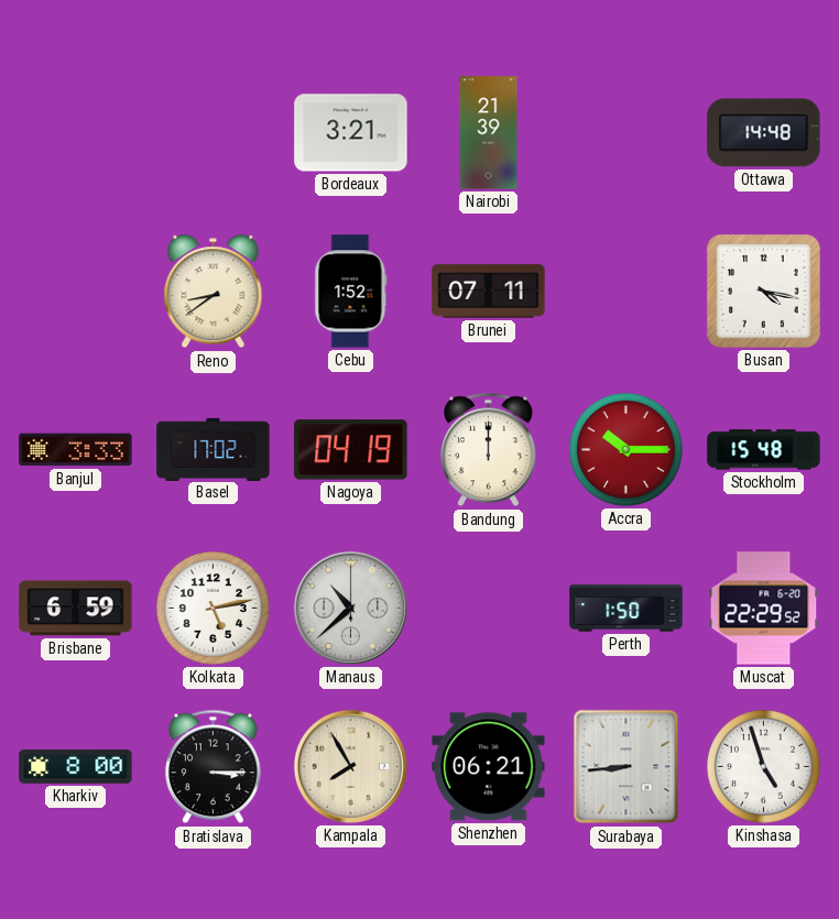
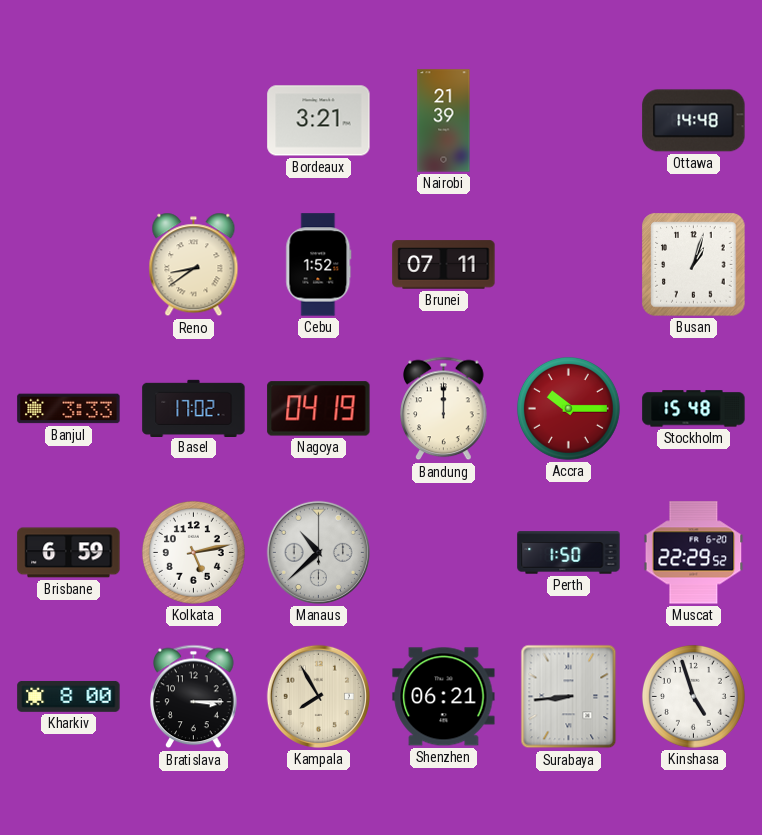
Busan: 4:17 -> 1:03 (694, 265)
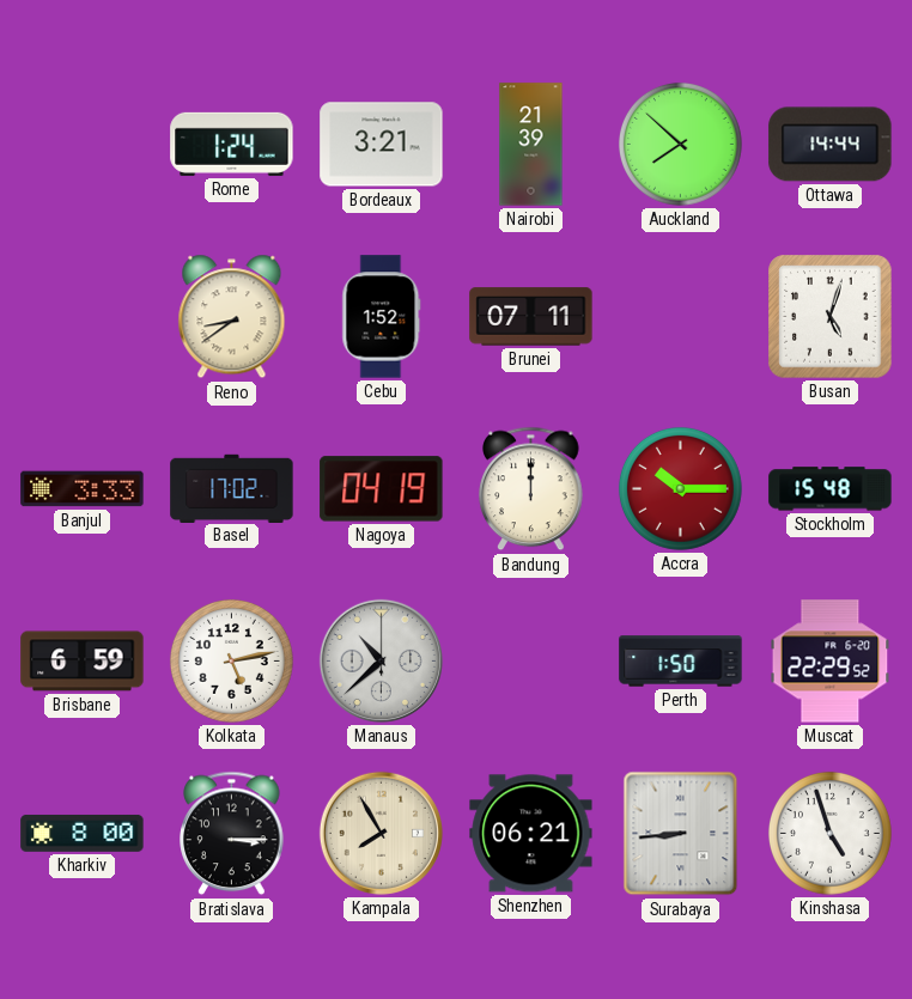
Rome: none -> 1:24 (232, 144)
Auckland: none -> 7:52 (680, 144)
Ottawa: 14:48 -> 14:44 (831, 145)
Busan: 1:03 -> 5:03 (831, 317)
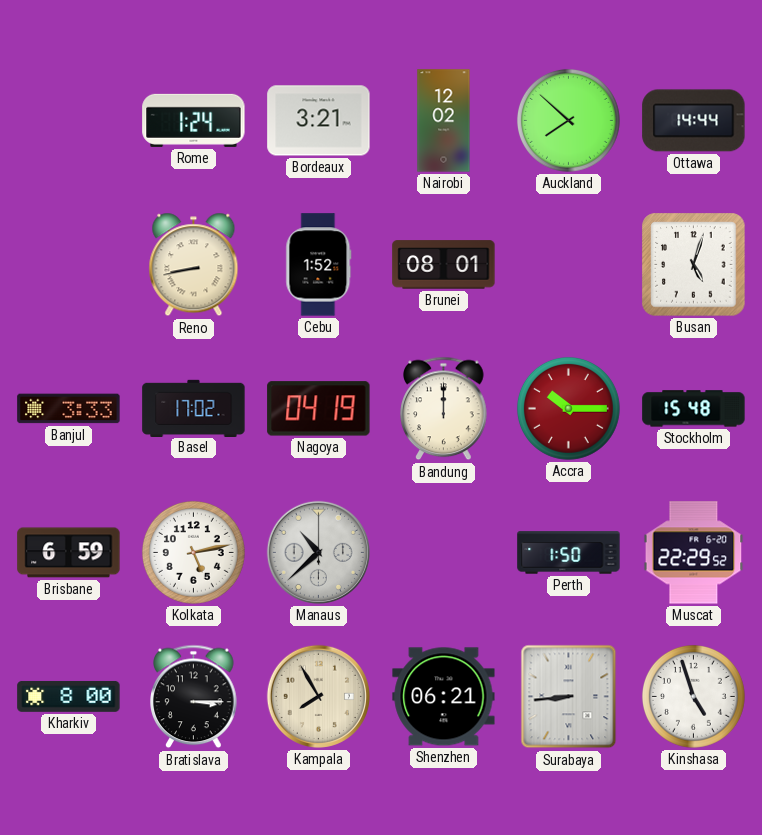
Nairobi: 21:39 -> 12:02 (444, 121)
Reno: 8:39 -> 8:43 (194, 265)
Brunei: 07:11 -> 08:01 (444, 265)
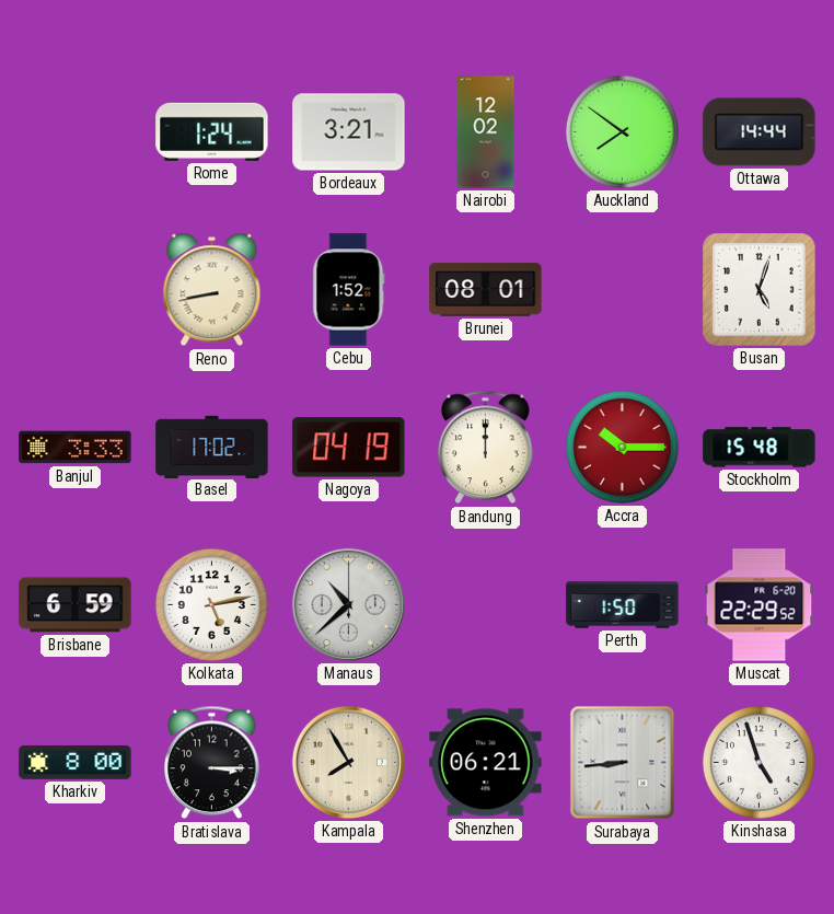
Auckland: 7:52 -> 7:51 (622, 131)
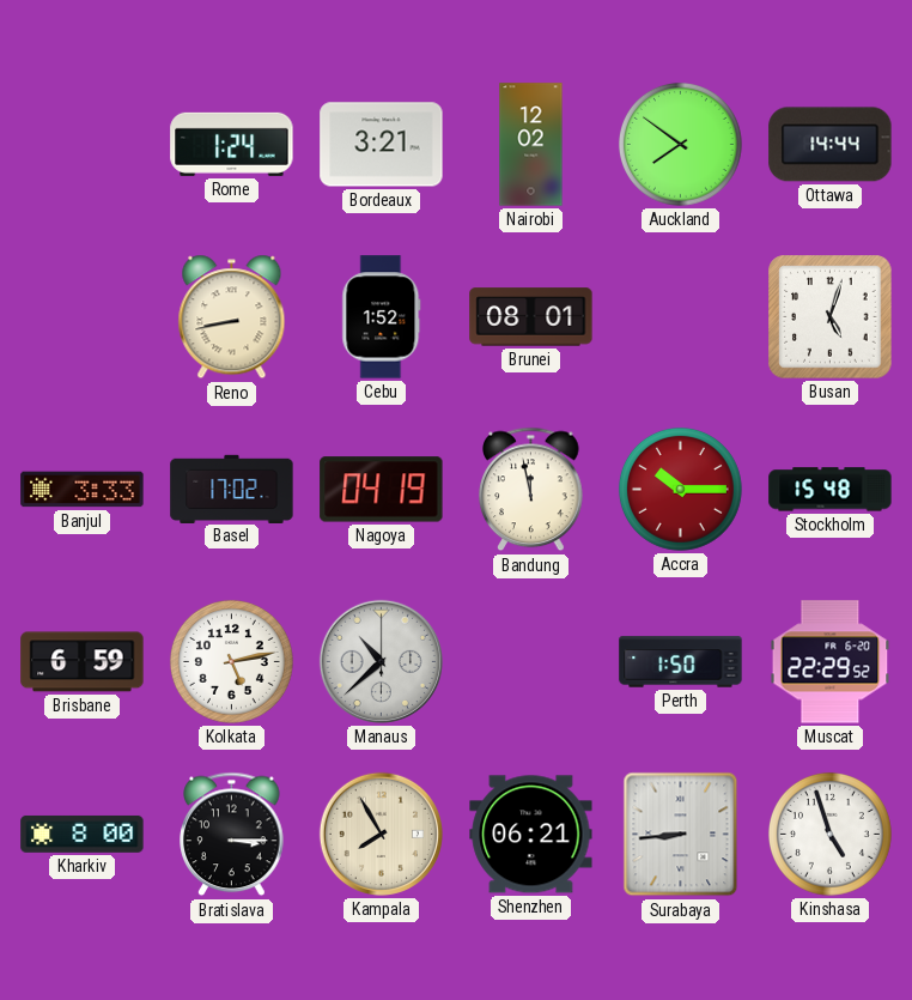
Bandung: 12:00 -> 11:58 (531, 490)
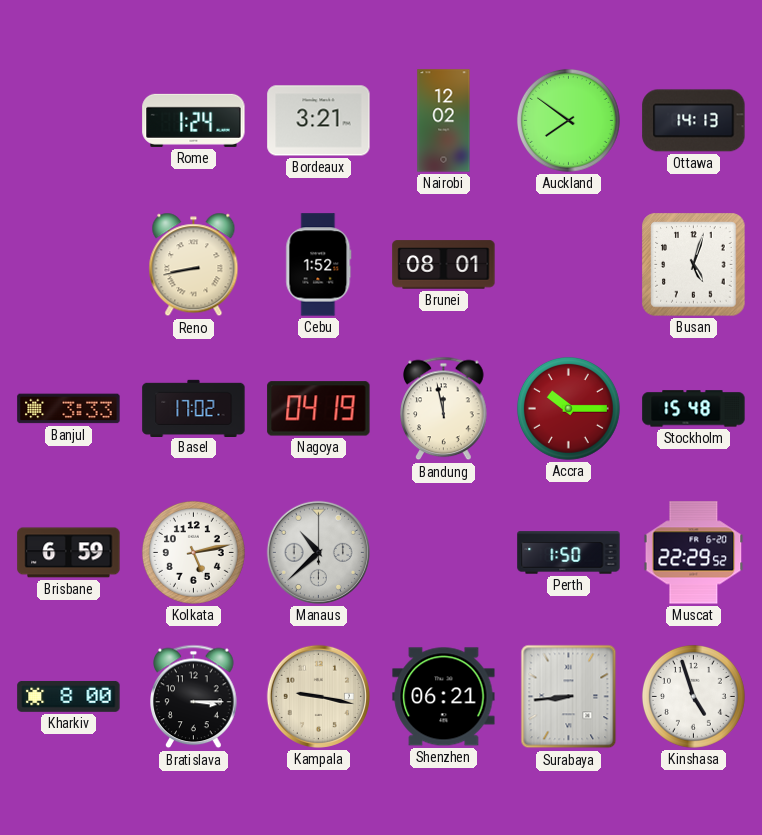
Ottawa: 14:44 -> 14:13 (694, 121)
Kampala: 7:55 -> 9:17 (318, 696)
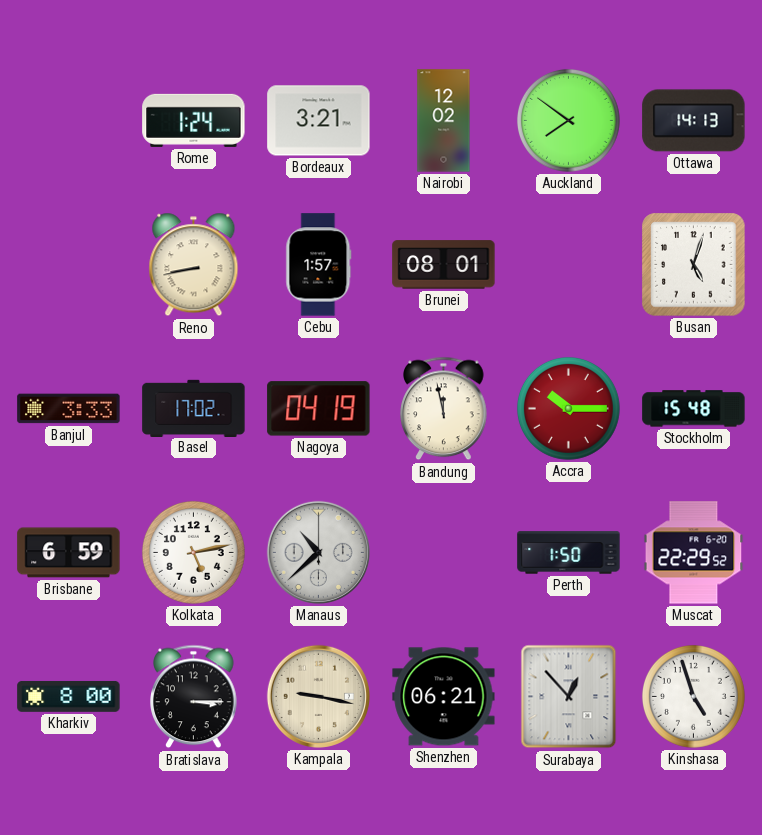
Cebu: 1:52 -> 1:57 (319, 265)
Surabaya: 8:44 -> 12:53 (569, 697)
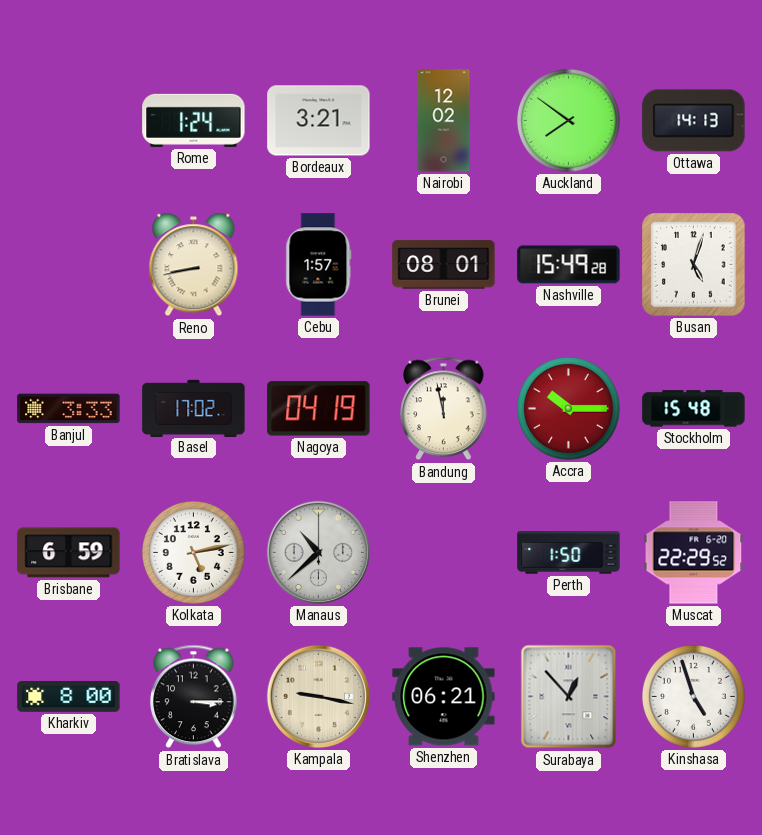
Nashville: none -> 15:49 (569, 265)
